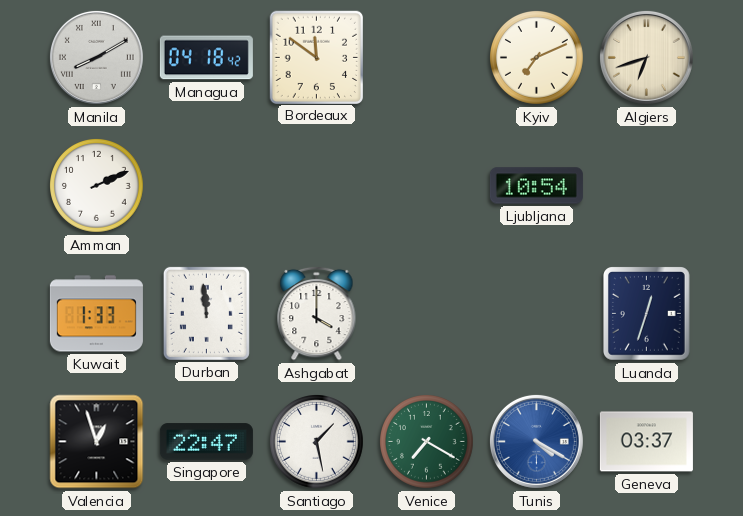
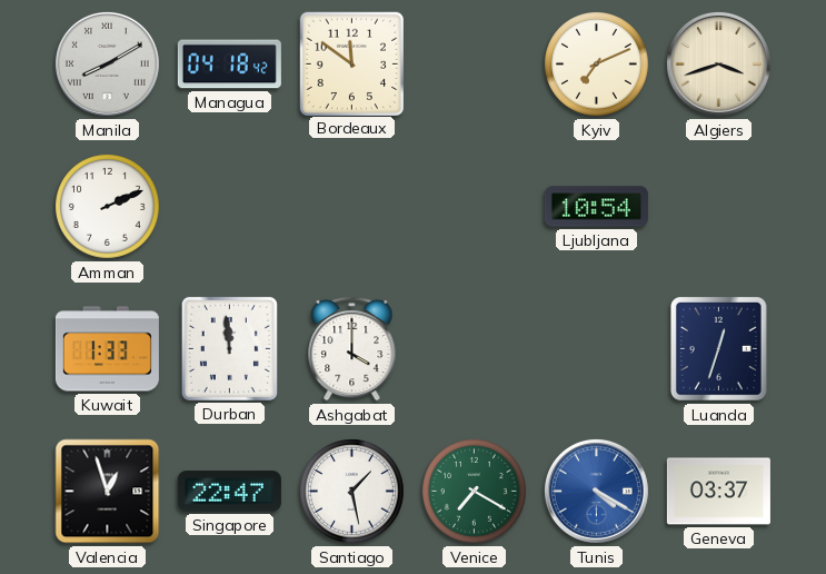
Algiers: 6:42 -> 3:42 (718, 63)
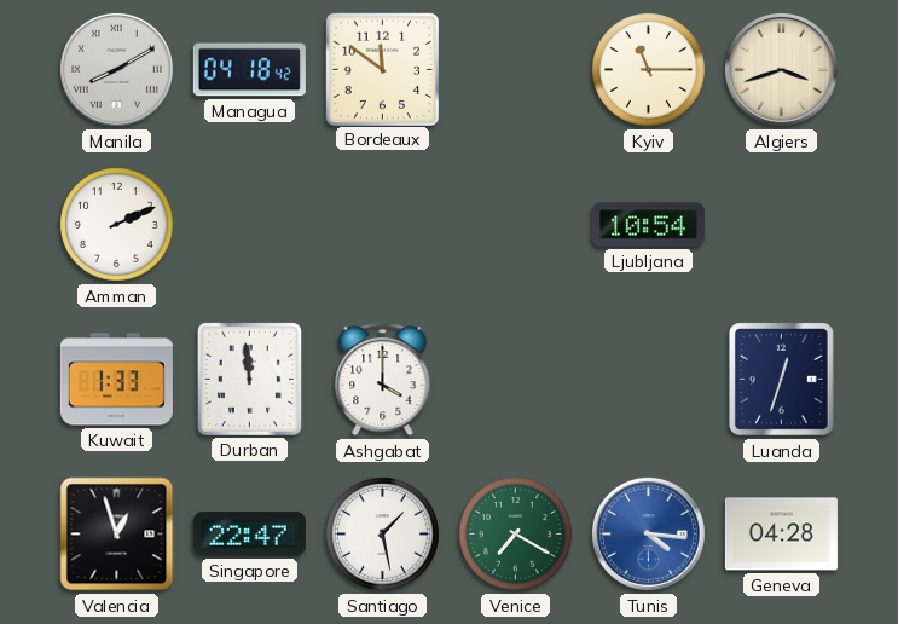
Kyiv: 7:11 -> 11:15 (649, 70)
Tunis: 4:20 -> 4:16 (648, 533)
Geneva: 03:37 -> 04:28 (781, 535)
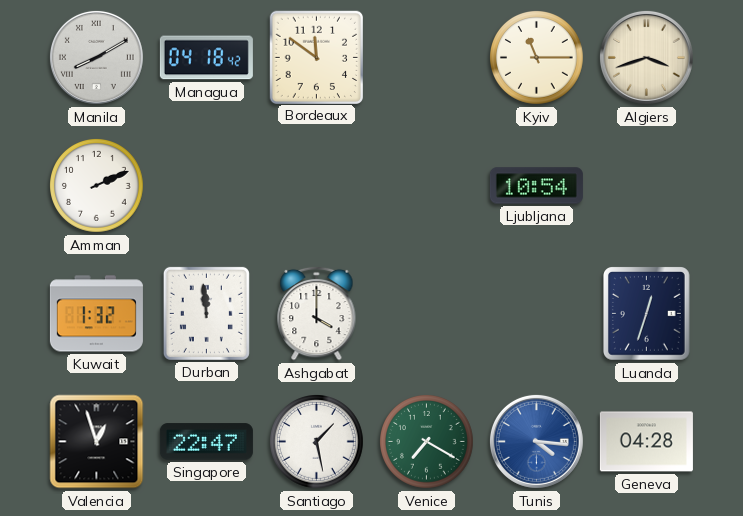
Kuwait: 1:33 -> 1:32 (96, 314)
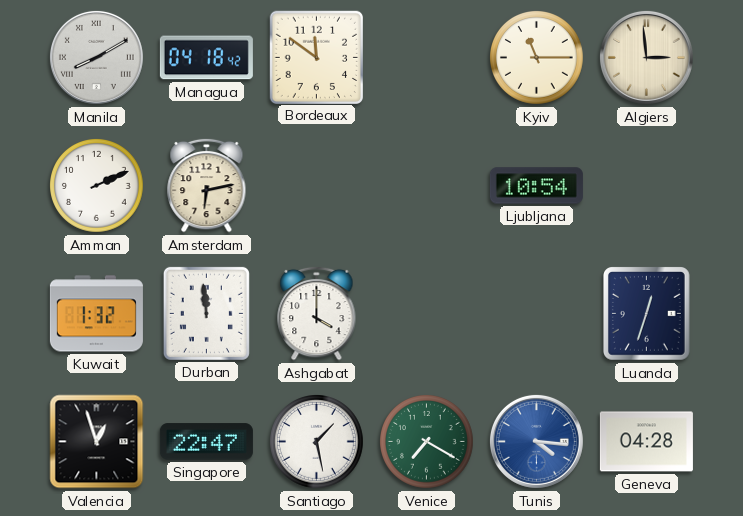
Algiers: 3:42 -> 2:59 (646, 57)
Amsterdam: none -> 6:13 (207, 185)
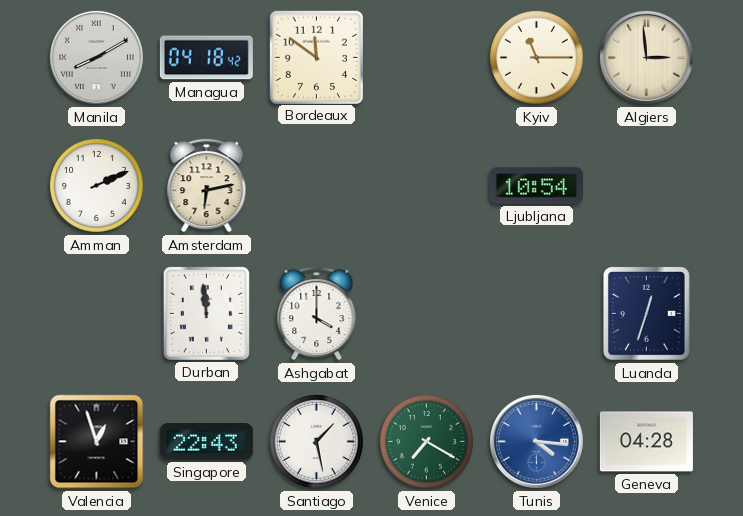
Kuwait: 1:32 -> none (96, 314)
Singapore: 22:47 -> 22:43 (206, 442)
